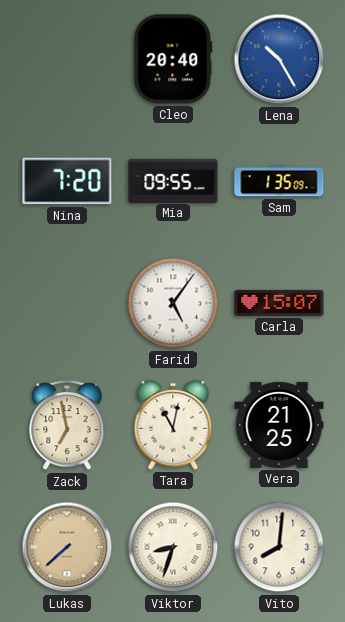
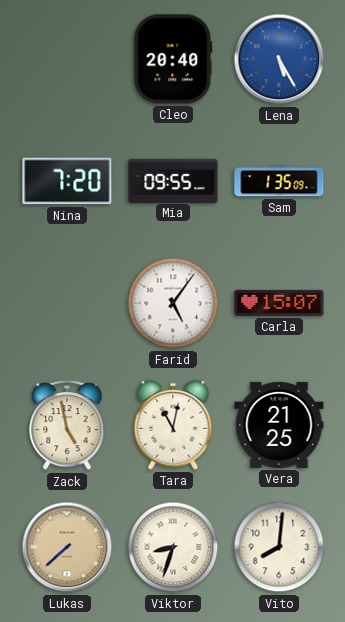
Lena: 10:25 -> 5:25 (279, 59)
Zack: 6:58 -> 4:58 (67, 425)
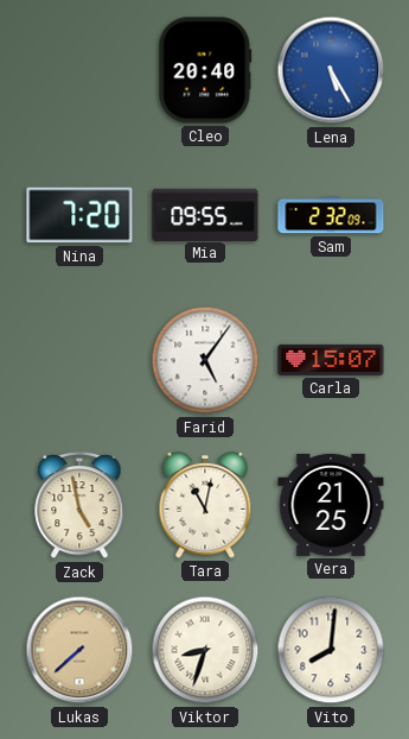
Sam: 1:35 -> 2:32 (331, 215)
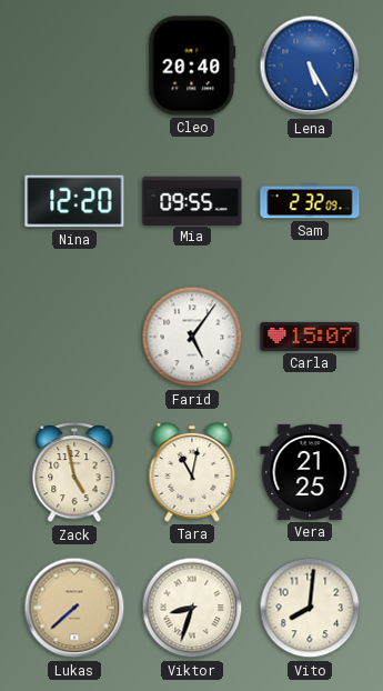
Nina: 7:20 -> 12:20 (74, 201)
